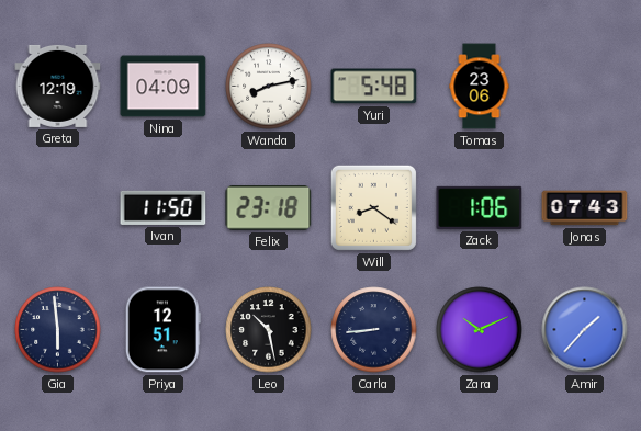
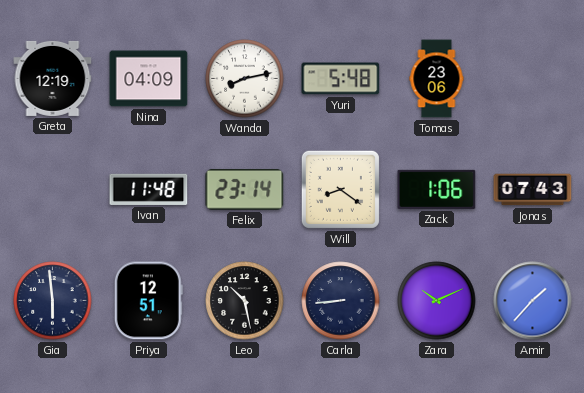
Ivan: 11:50 -> 11:48 (149, 189)
Felix: 23:18 -> 23:14 (245, 190)
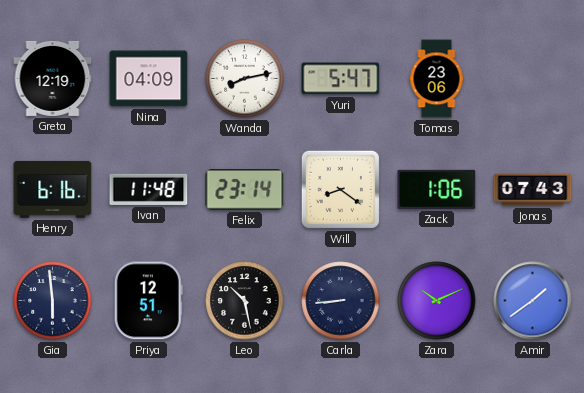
Yuri: 5:48 -> 5:47 (341, 79)
Henry: none -> 6:16 (53, 189)
Amir: 1:37 -> 1:39 (533, 301)
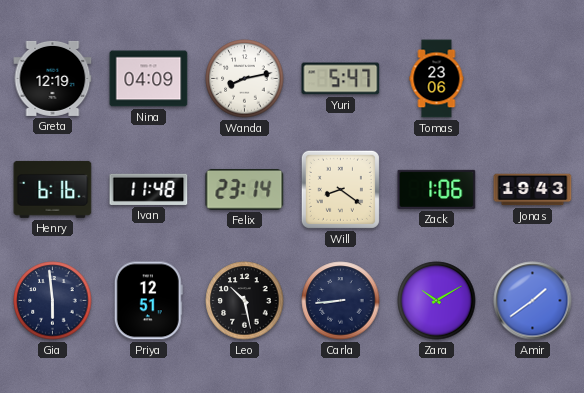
Jonas: 07:43 -> 19:43 (533, 190)
Zara: 10:11 -> 10:10 (437, 301)
